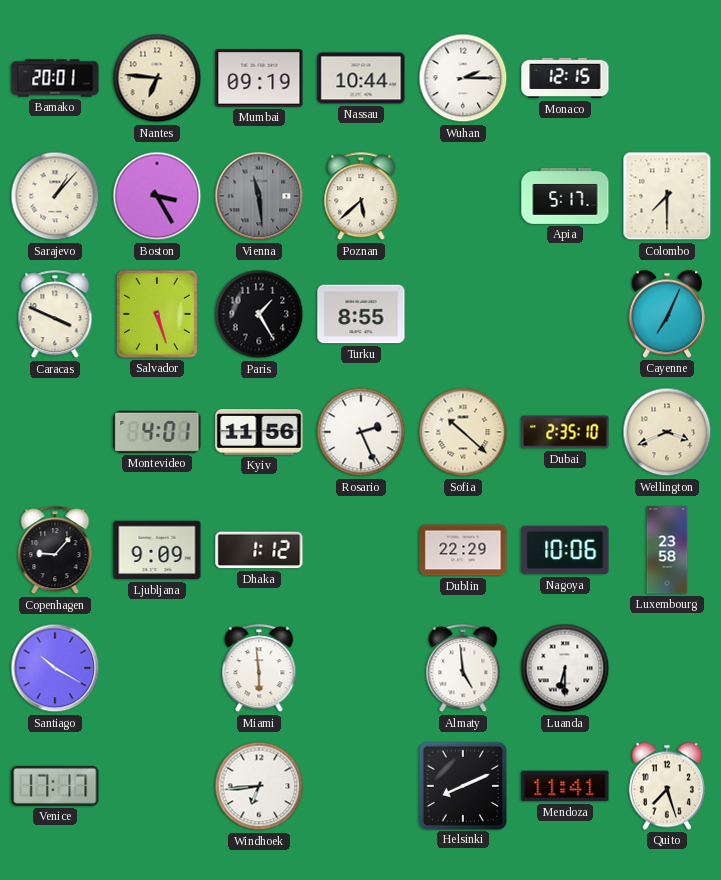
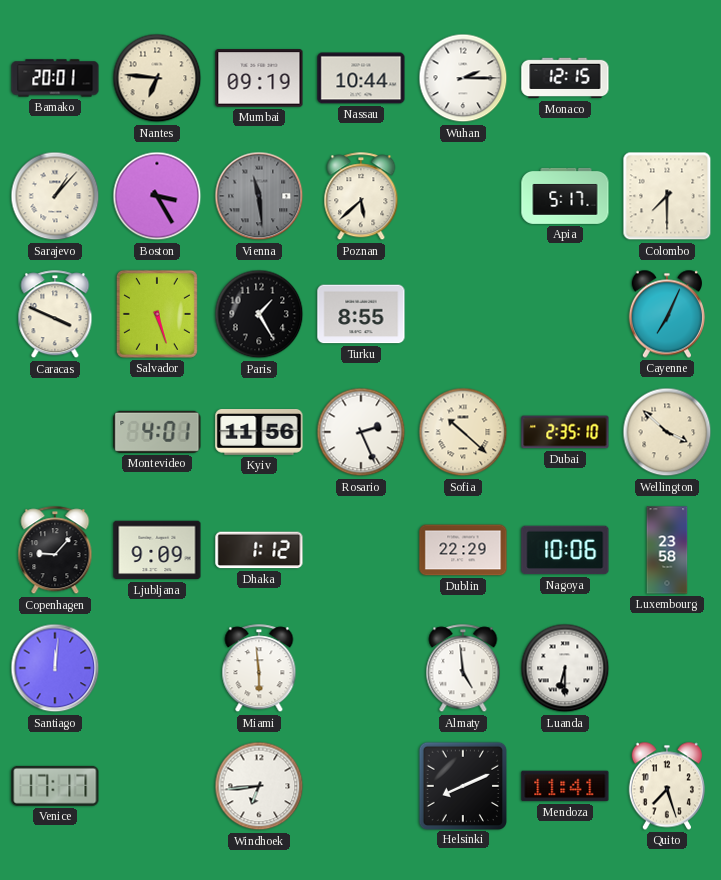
Wellington: 3:41 -> 3:52 (667, 432)
Santiago: 10:20 -> 12:01 (55, 668)
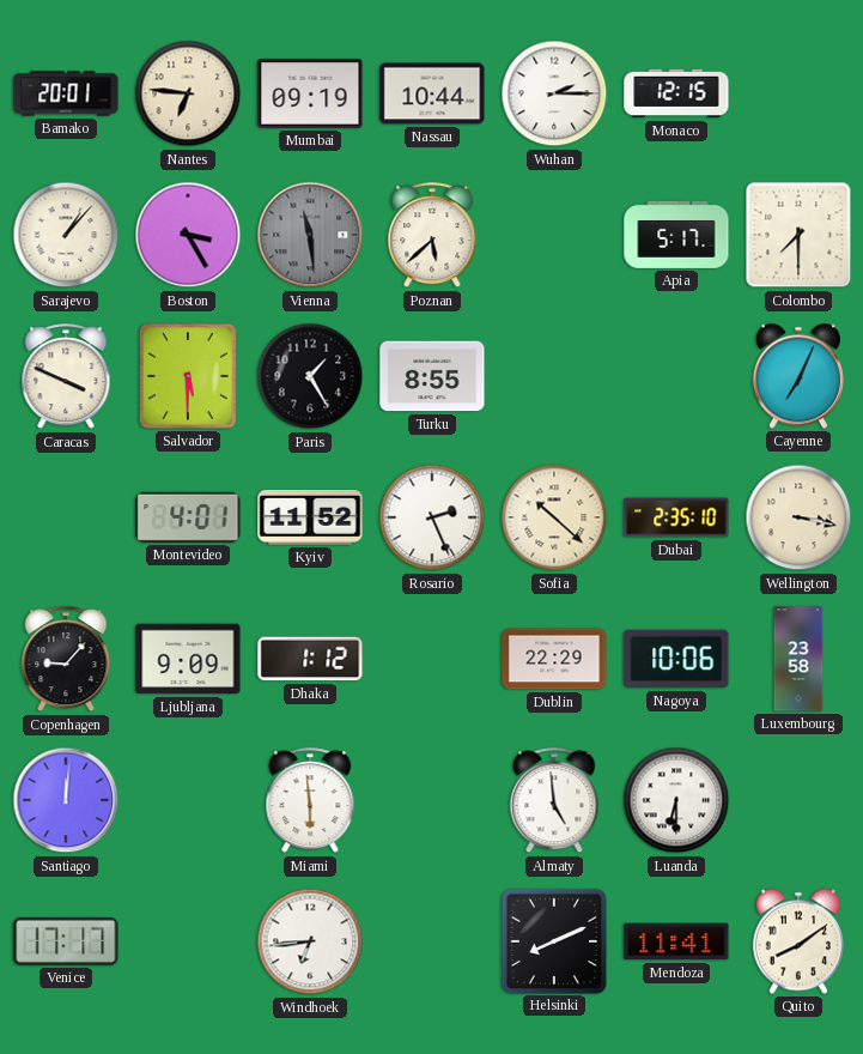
Salvador: 5:27 -> 5:30 (188, 376)
Kyiv: 11:56 -> 11:52 (310, 519)
Wellington: 3:52 -> 3:17 (798, 517)
Quito: 7:27 -> 8:09 (798, 941)
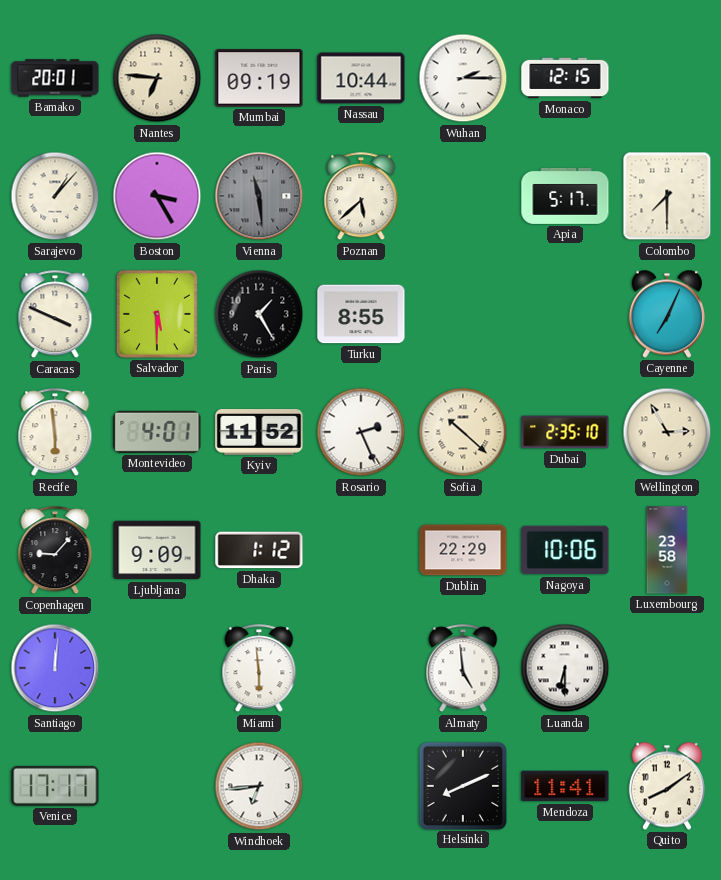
Recife: none -> 5:59 (55, 433)
Wellington: 3:17 -> 2:55 (667, 432)
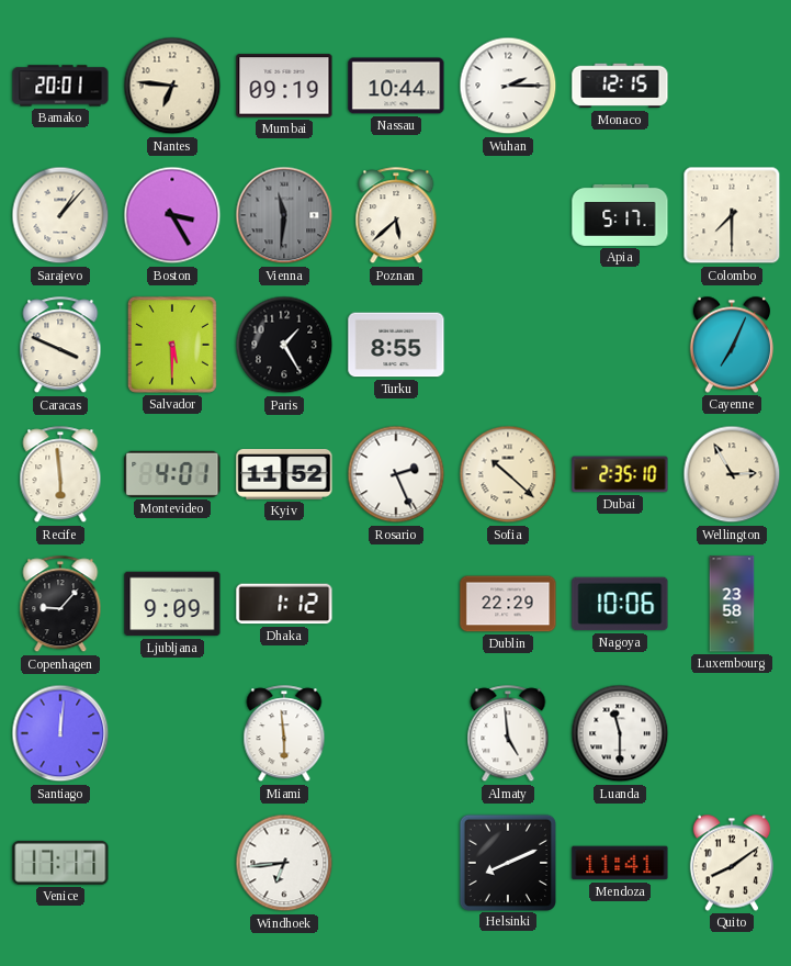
Vienna: 11:29 -> 11:31 (284, 215)
Luanda: 6:30 -> 11:30 (620, 733)
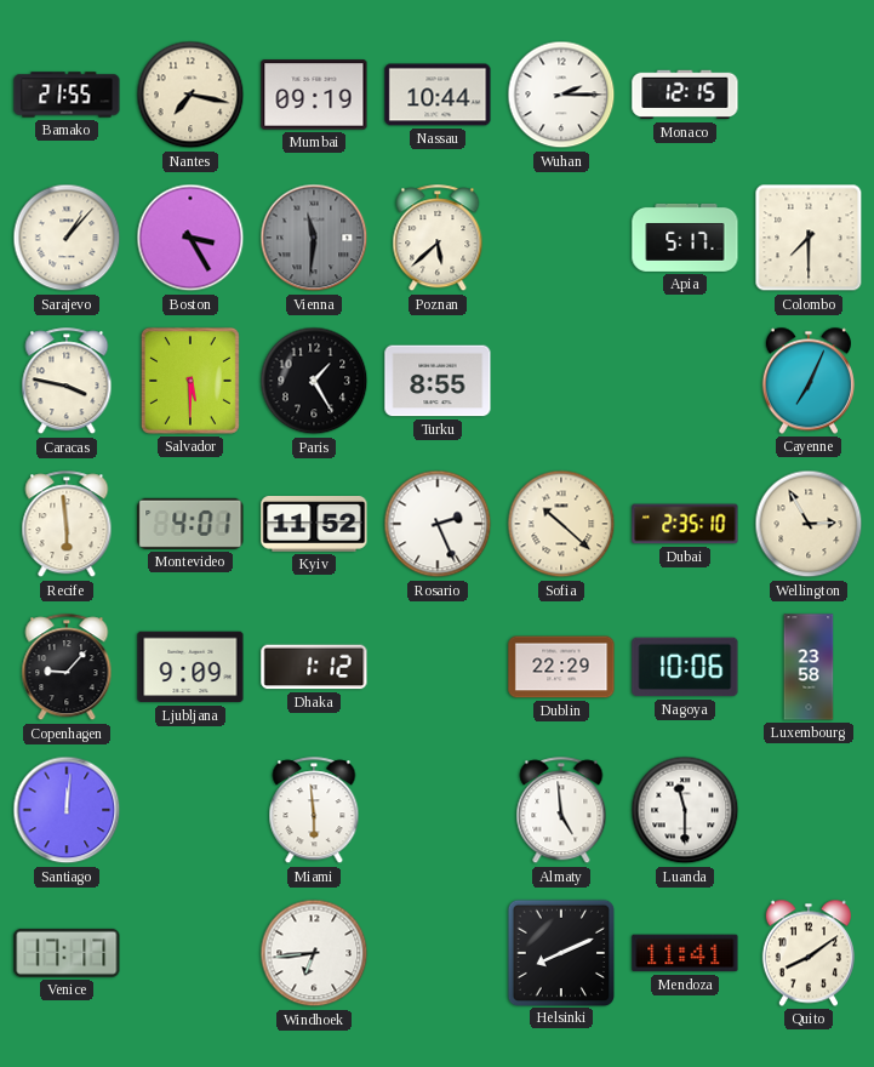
Bamako: 20:01 -> 21:55 (67, 95)
Nantes: 6:46 -> 7:17 (190, 95)
Caracas: 3:49 -> 3:47 (67, 382)
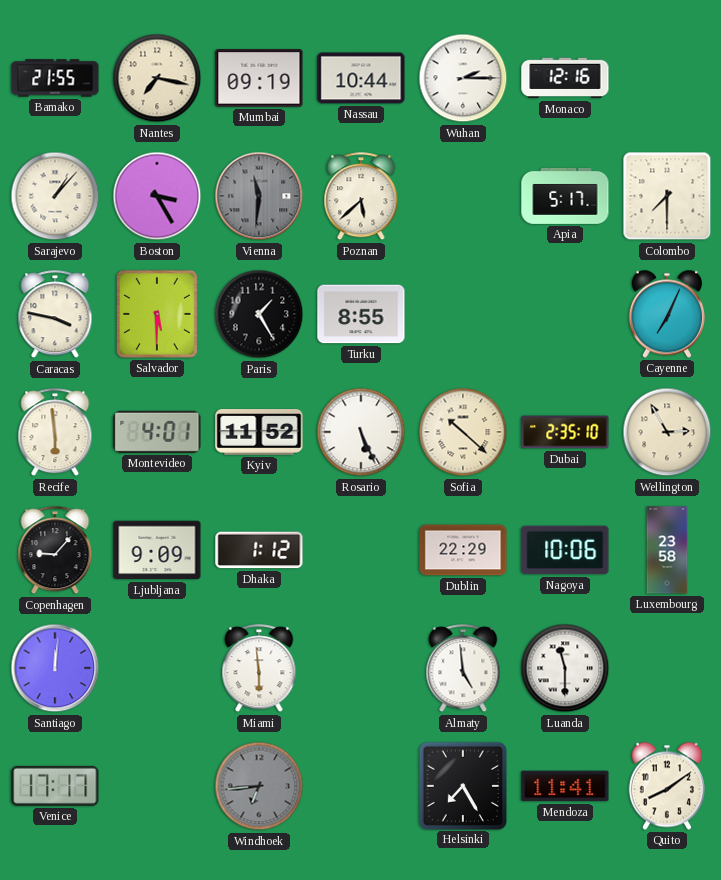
Monaco: 12:15 -> 12:16 (565, 78)
Rosario: 2:26 -> 5:26 (361, 432)
Windhoek dial: white -> grey (259, 786)
Helsinki: 8:11 -> 7:25 (462, 785)
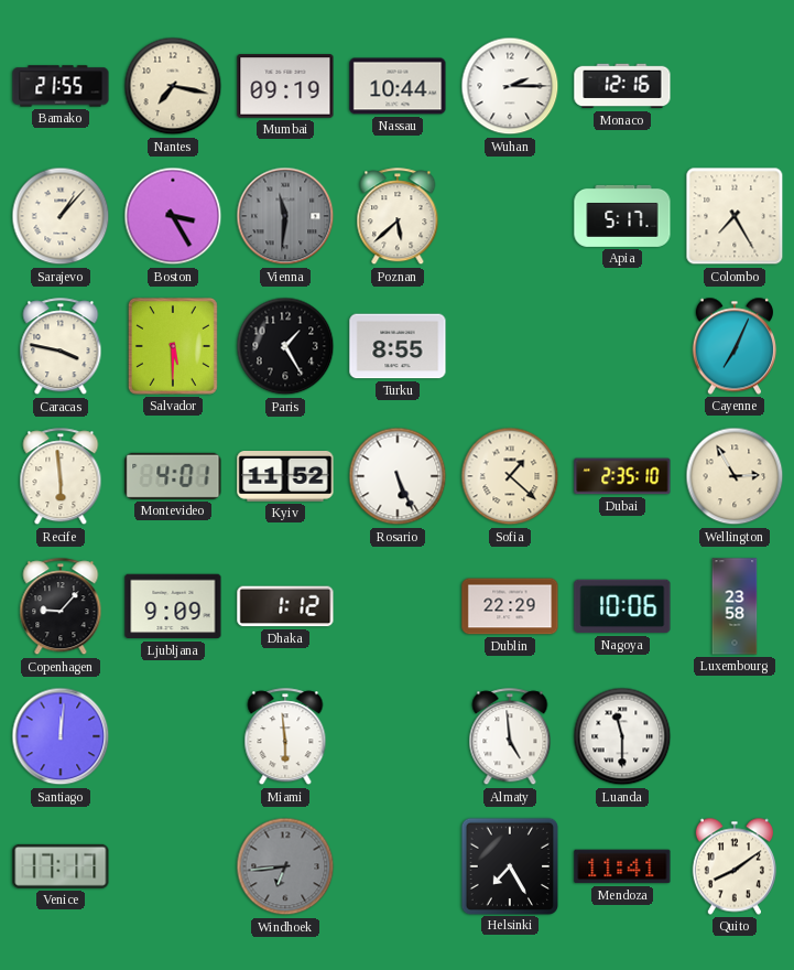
Colombo: 7:30 -> 7:25 (735, 216)
Sofia: 10:22 -> 1:22 (510, 476)
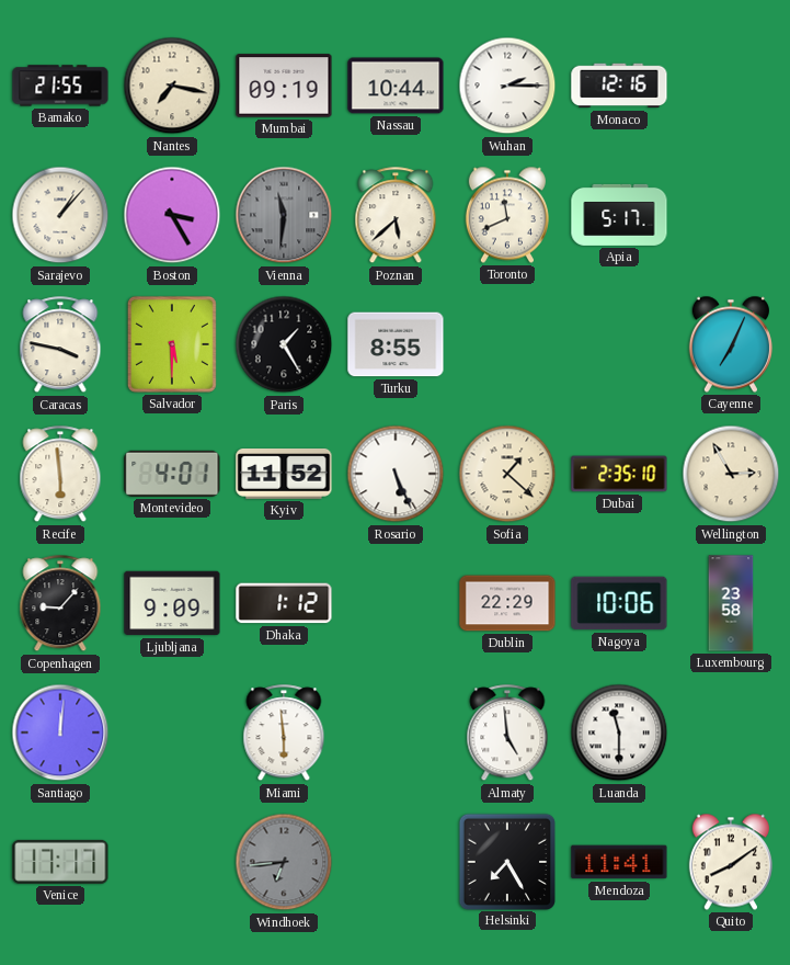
Toronto: none -> 11:41 (507, 215)
Colombo: 7:25 -> none (735, 216)
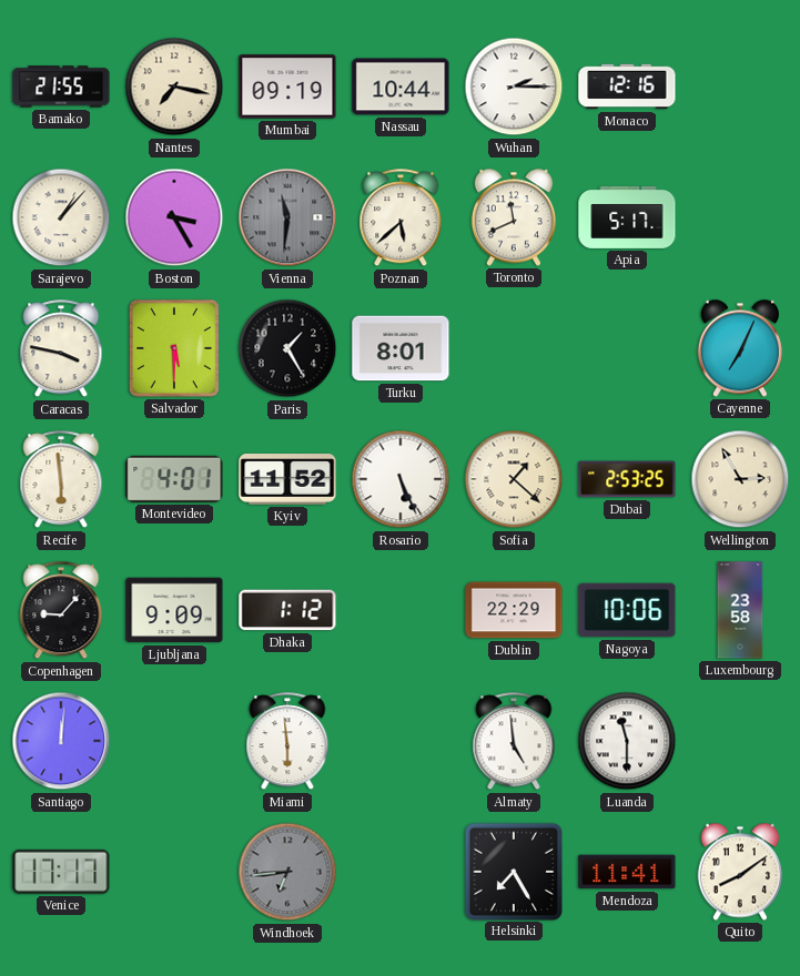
Turku: 8:55 -> 8:01 (401, 348)
Dubai: 2:35 -> 2:53 (627, 479)
